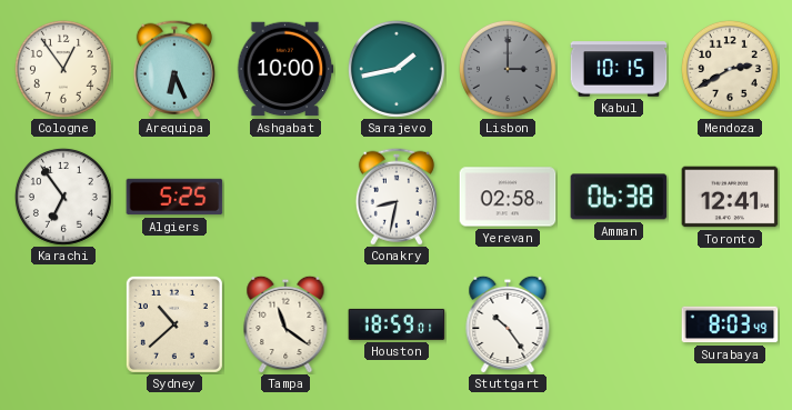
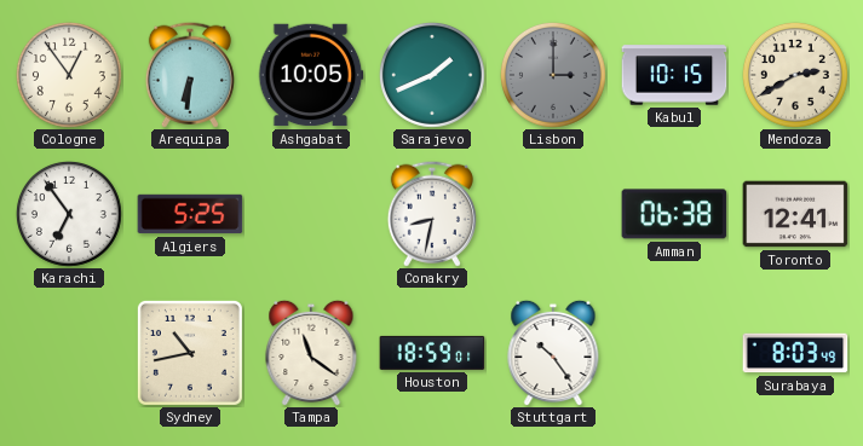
Arequipa: 6:26 -> 6:31 (190, 75)
Ashgabat: 10:00 -> 10:05 (311, 75)
Sarajevo: 1:43 -> 1:41 (432, 75)
Yerevan: 02:58 -> none (508, 197)
Sydney: 10:38 -> 10:43 (190, 353)
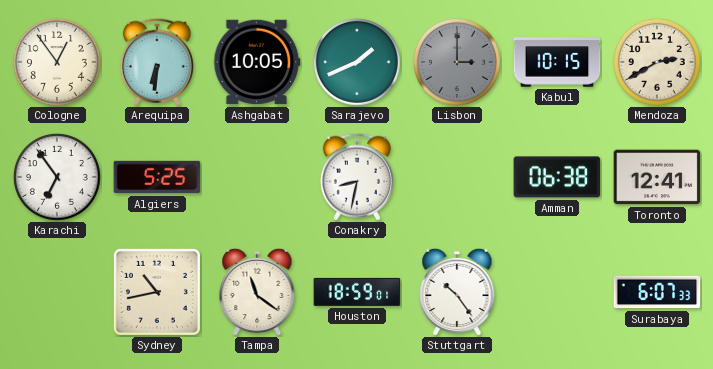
Surabaya: 8:03 -> 6:07 (657, 292)
